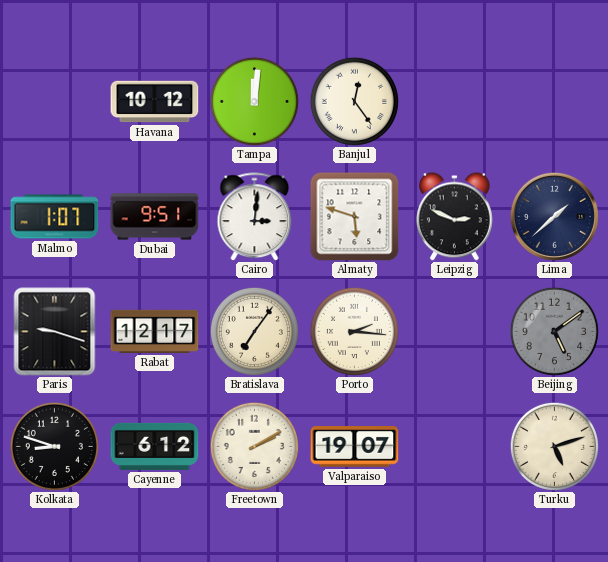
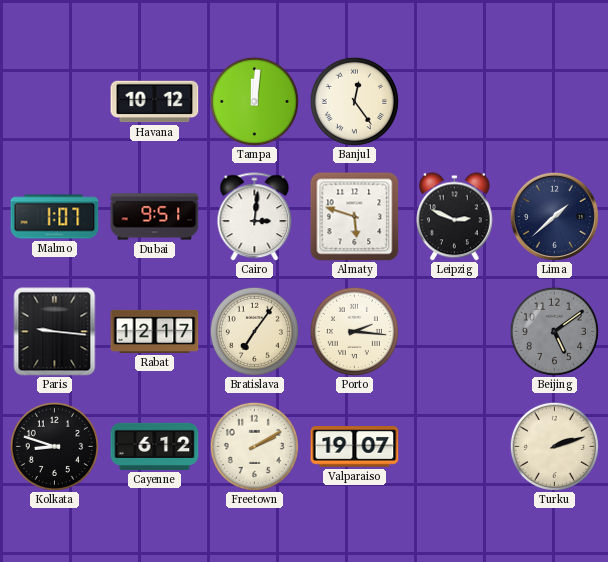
Paris: 9:18 -> 9:16 (55, 332)
Turku: 5:12 -> 2:12 (554, 446)
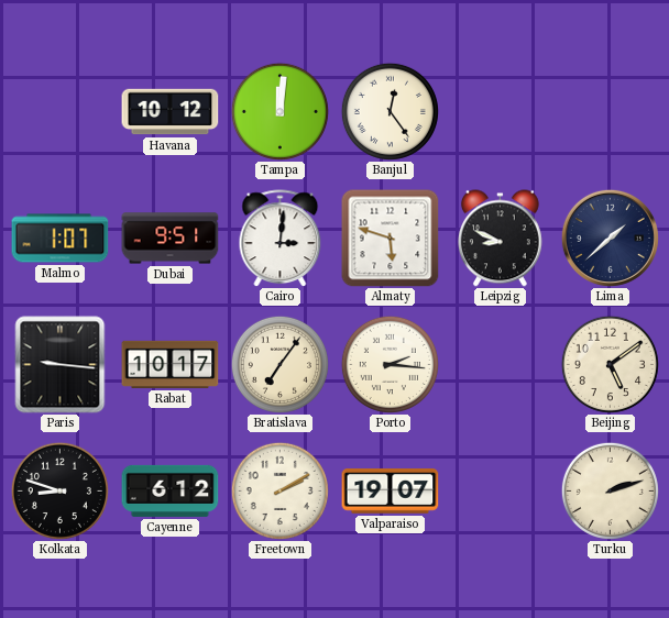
Leipzig: 2:49 -> 8:49 (500, 239)
Rabat: 12:17 -> 10:17 (171, 364)
Beijing dial: grey -> cream (610, 364)
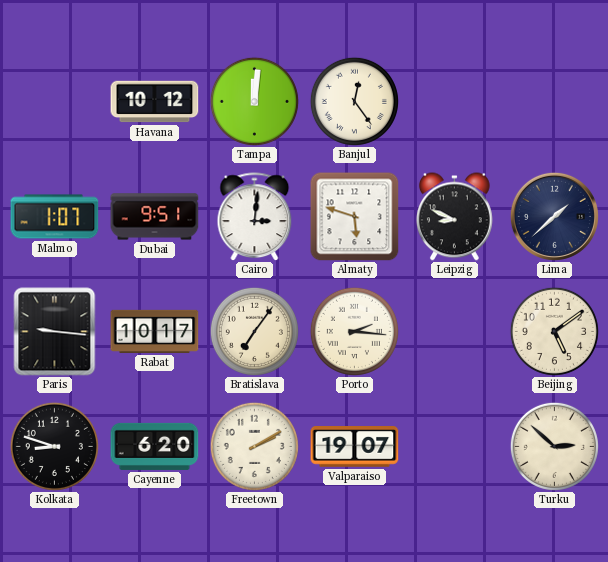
Cayenne: 6:12 -> 6:20 (155, 446)
Turku: 2:12 -> 2:52 (554, 446)
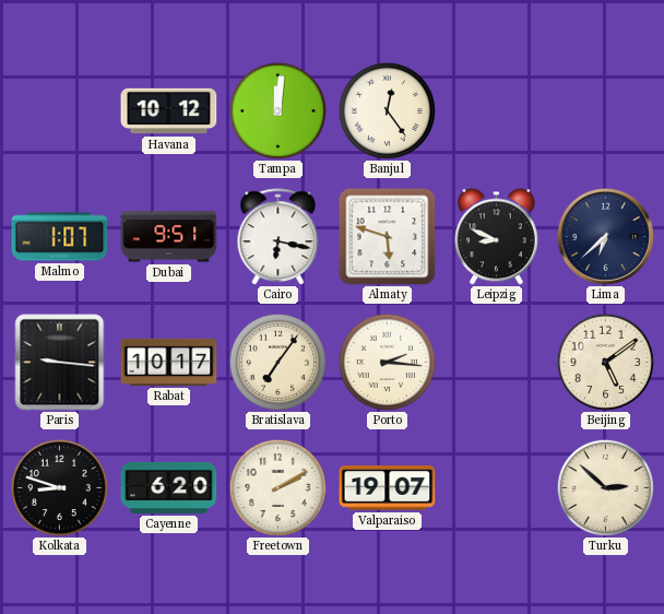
Cairo: 3:01 -> 6:17 (278, 237)
Lima: 1:38 -> 6:38 (605, 236)
